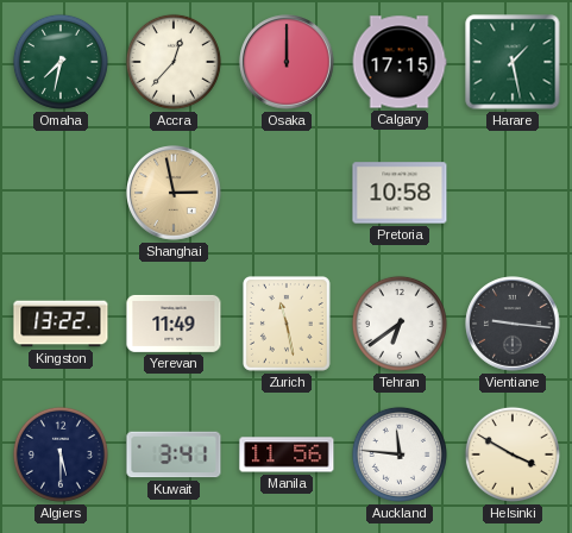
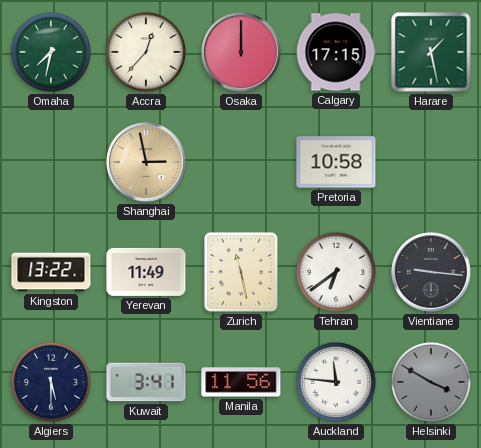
Helsinki dial: cream -> grey (431, 382)
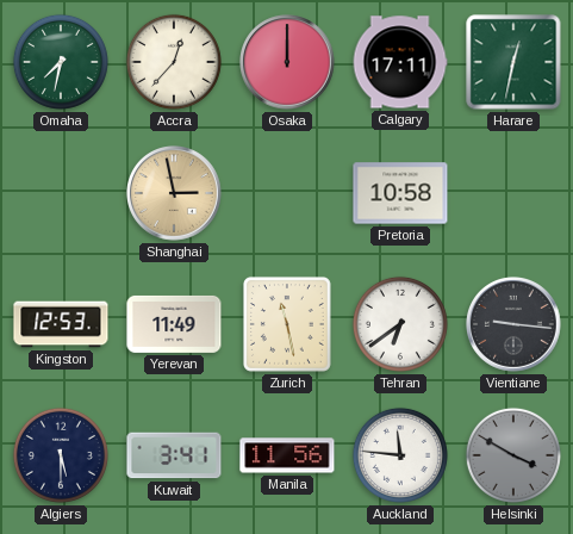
Calgary: 17:15 -> 17:11 (400, 62)
Harare: 1:28 -> 12:32 (513, 62)
Kingston: 13:22 -> 12:53 (61, 324)
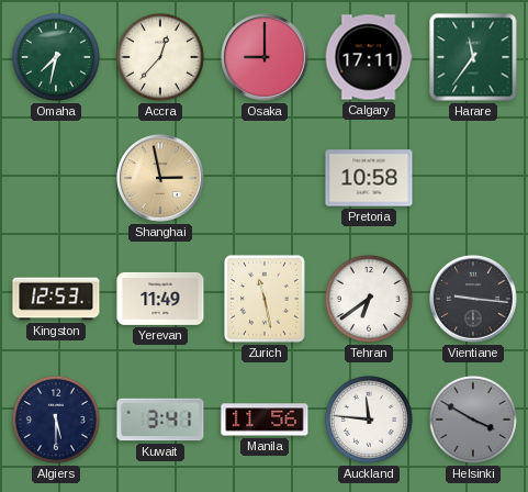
Osaka: 12:00 -> 9:00 (266, 58)
Harare: 12:32 -> 11:36 (473, 57)
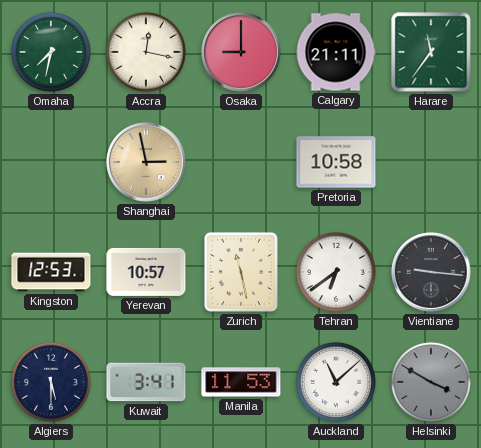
Accra: 12:37 -> 12:17 (146, 52)
Calgary: 17:11 -> 21:11 (336, 52)
Yerevan: 11:49 -> 10:57 (146, 272)
Manila: 11:56 -> 11:53 (241, 382)
Auckland: 11:46 -> 11:08 (336, 382)
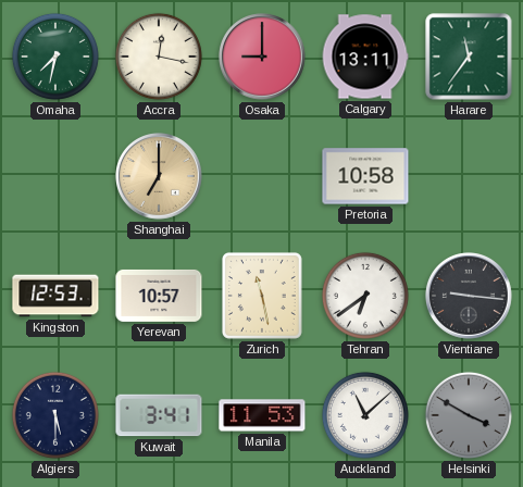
Calgary: 21:11 -> 13:11 (365, 57)
Shanghai: 2:58 -> 7:00 (160, 177)
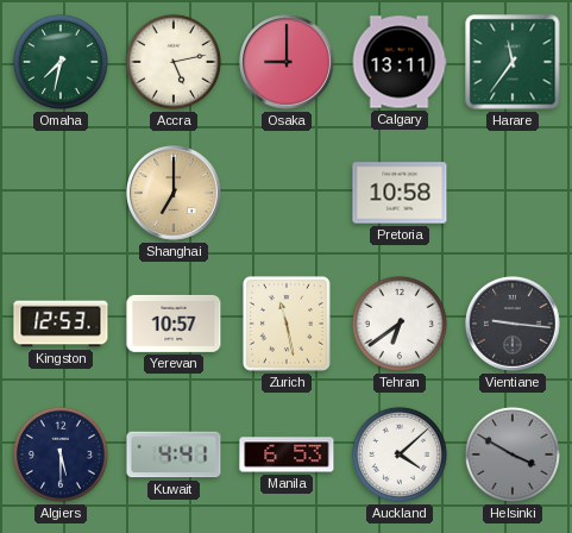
Accra: 12:17 -> 5:13 (174, 62)
Kuwait: 3:41 -> 4:41 (174, 454)
Manila: 11:53 -> 6:53 (287, 454)
Auckland: 11:08 -> 4:08 (400, 454)
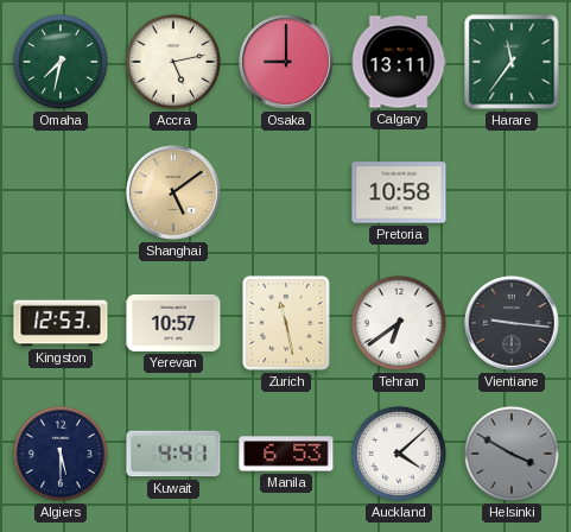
Shanghai: 7:00 -> 5:09 (175, 194)
